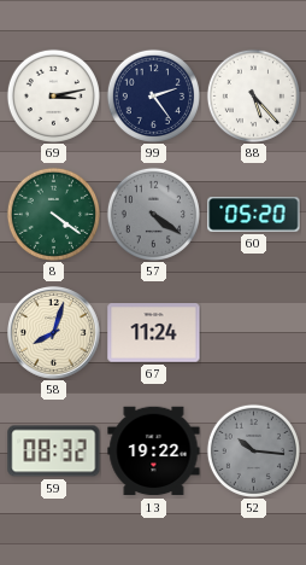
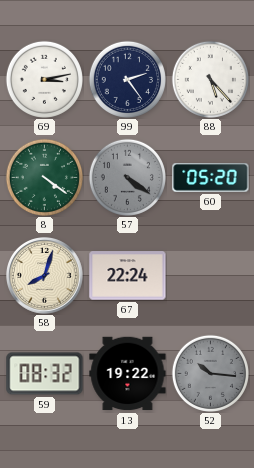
67: 11:24 -> 22:24 (128, 276)
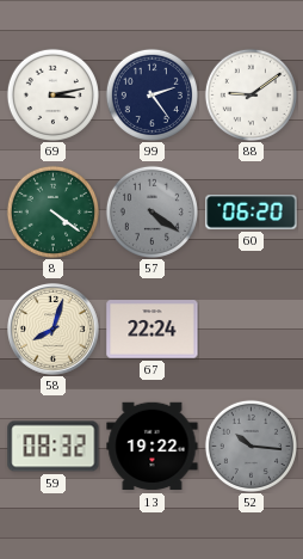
88: 5:23 -> 9:09 (251, 94)
60: 05:20 -> 06:20 (252, 213)
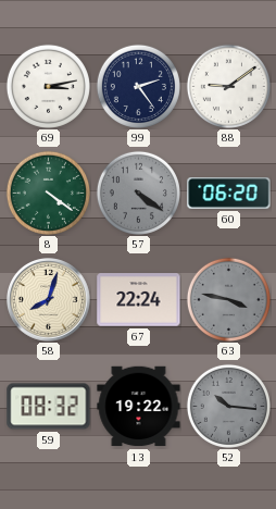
63: none -> 3:47 (228, 299)
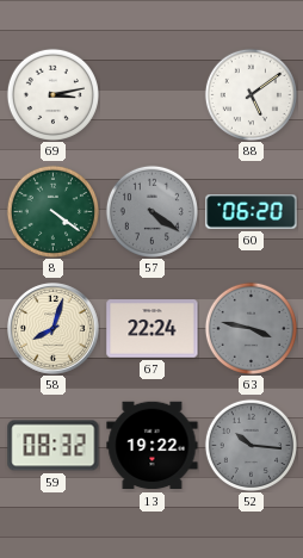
99: 2:24 -> none (138, 86)
88: 9:09 -> 5:09 (251, 94)
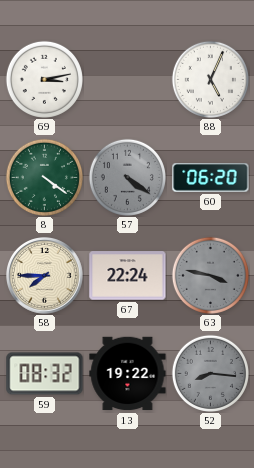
88: 5:09 -> 5:04 (210, 79)
58: 8:03 -> 7:45 (45, 276)
52: 10:16 -> 8:16 (210, 373)
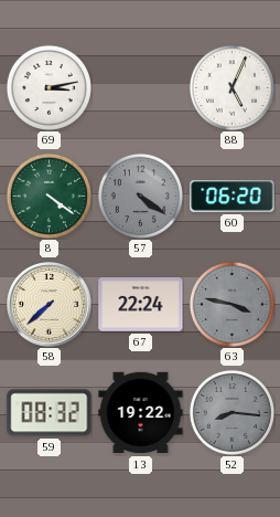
58: 7:45 -> 7:38 (50, 305)
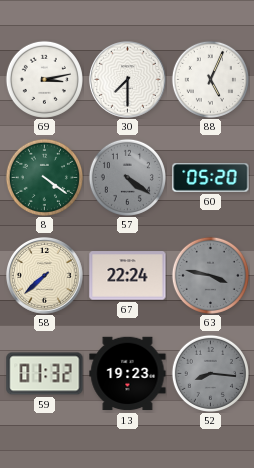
30: none -> 7:30 (128, 80)
60: 06:20 -> 05:20 (211, 178)
59: 08:32 -> 01:32 (45, 374)
13: 19:22 -> 19:23 (128, 374)
